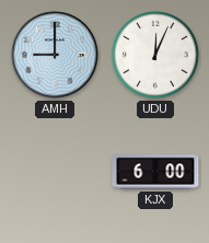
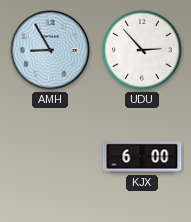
AMH: 9:00 -> 8:55 (50, 50)
UDU: 12:04 -> 2:53 (143, 51)
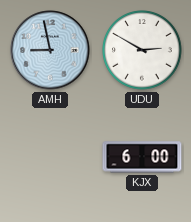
AMH: 8:55 -> 8:58 (50, 50)
UDU: 2:53 -> 2:50 (143, 51)
